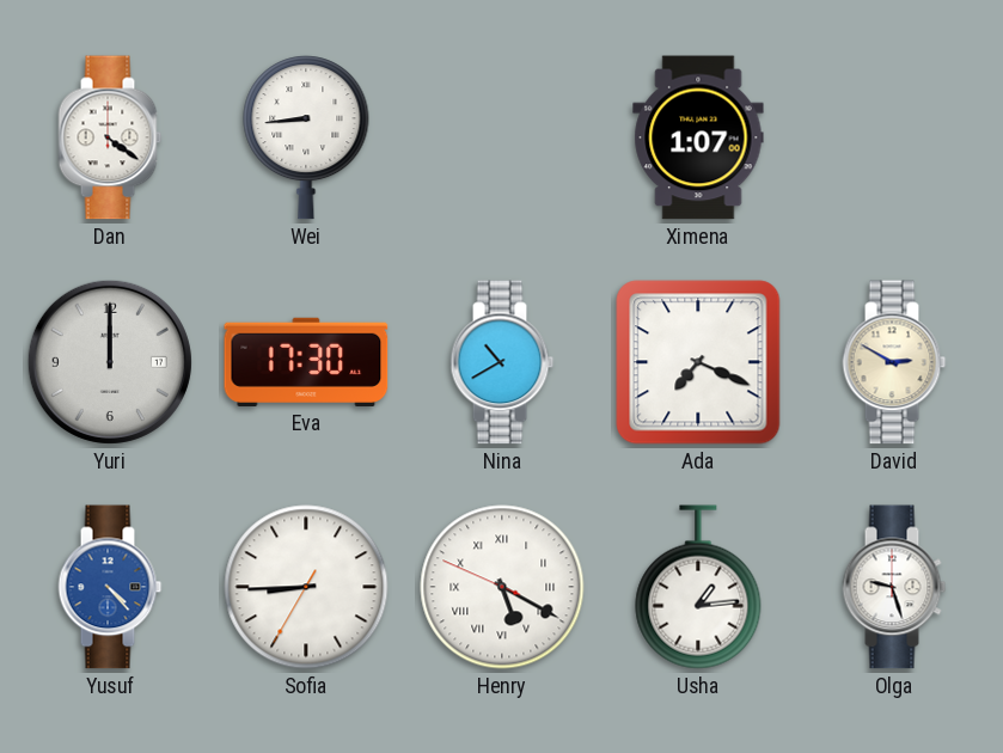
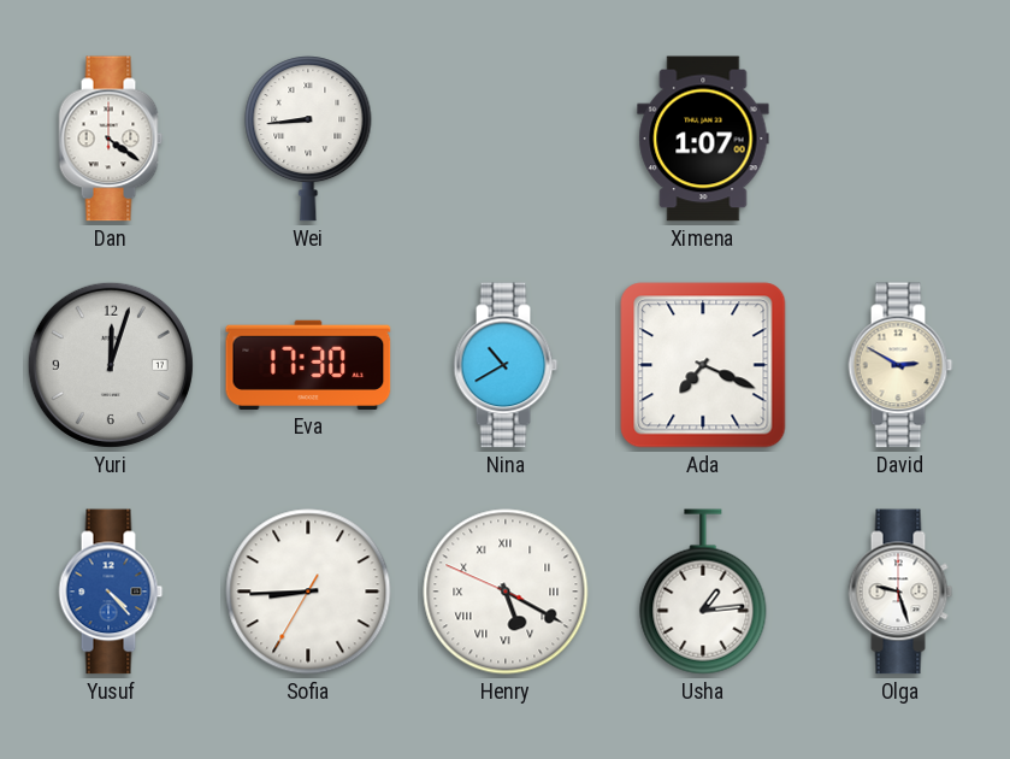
Yuri: 12:00 -> 12:03 (111, 365)
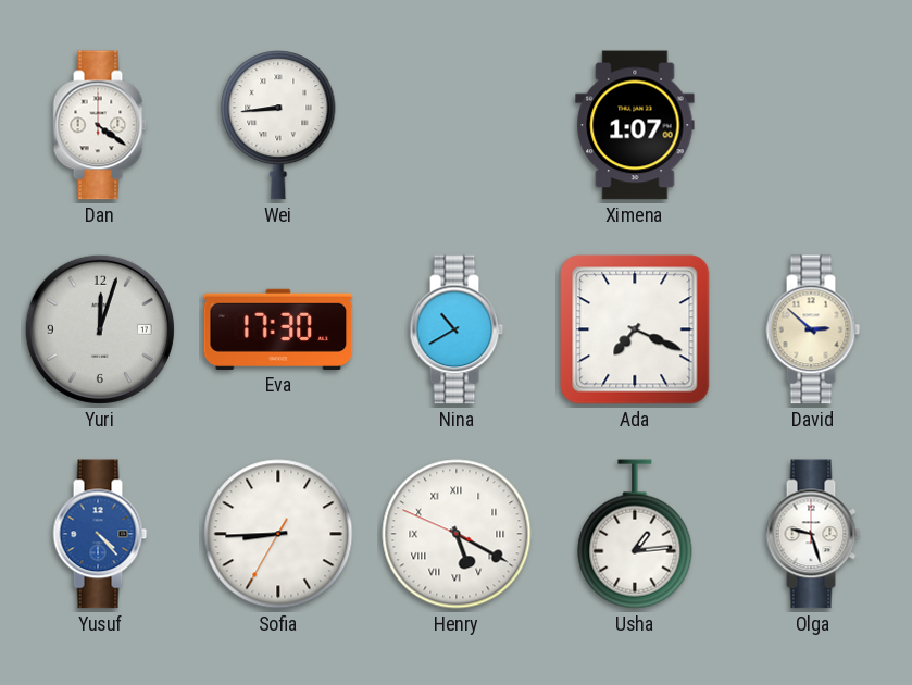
David: 2:50 -> 2:52 (813, 329)
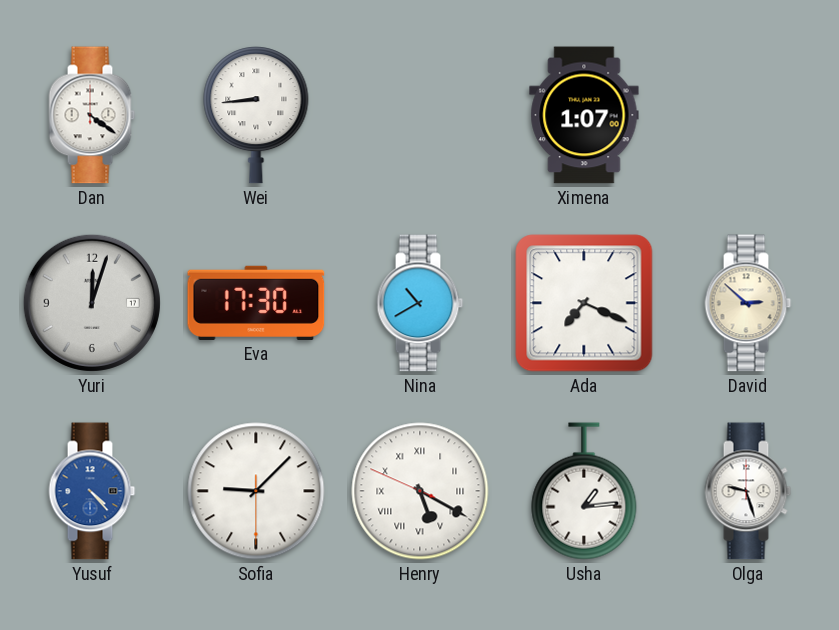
Sofia: 8:44 -> 9:07 (256, 491)
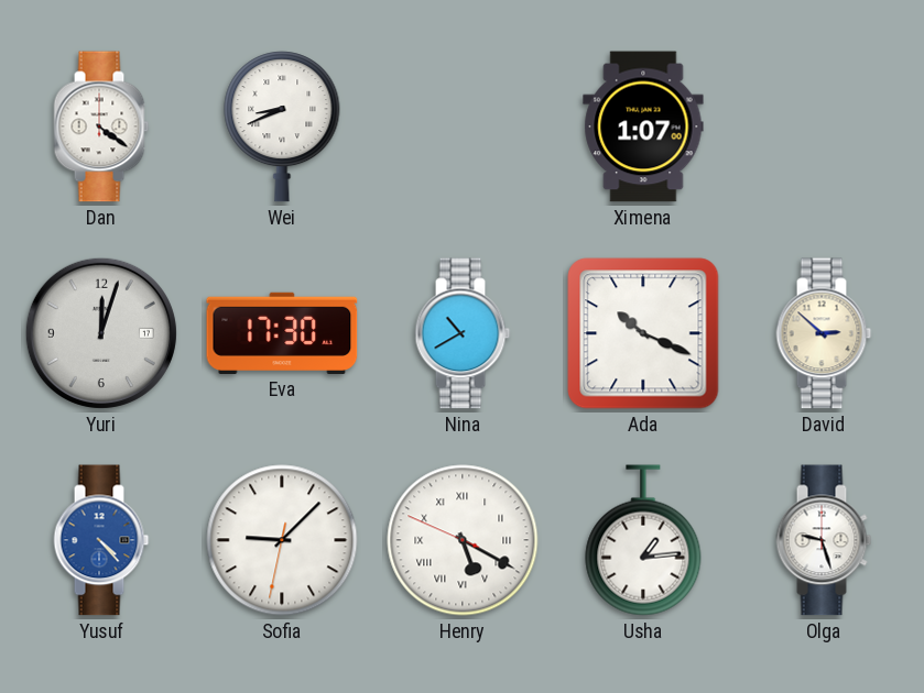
Wei: 8:44 -> 8:41 (282, 127)
Ada: 7:19 -> 10:19 (643, 333)
Sofia: 9:07:30 -> 9:07:32 (282, 540)
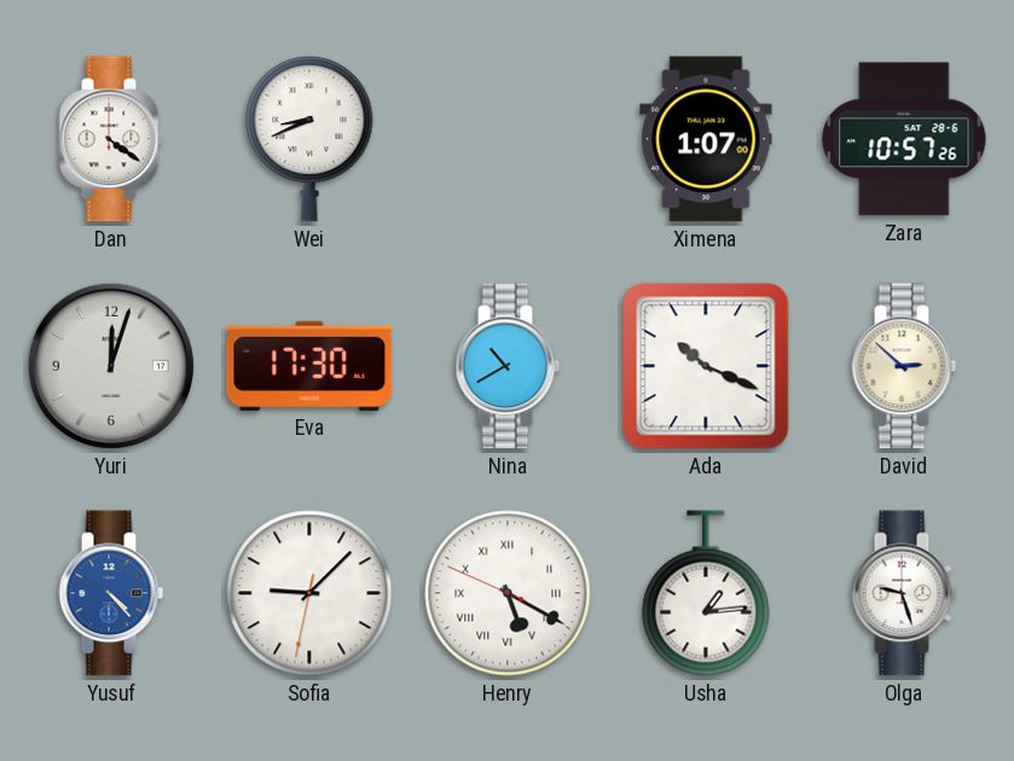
Zara: none -> 10:57 (904, 139)
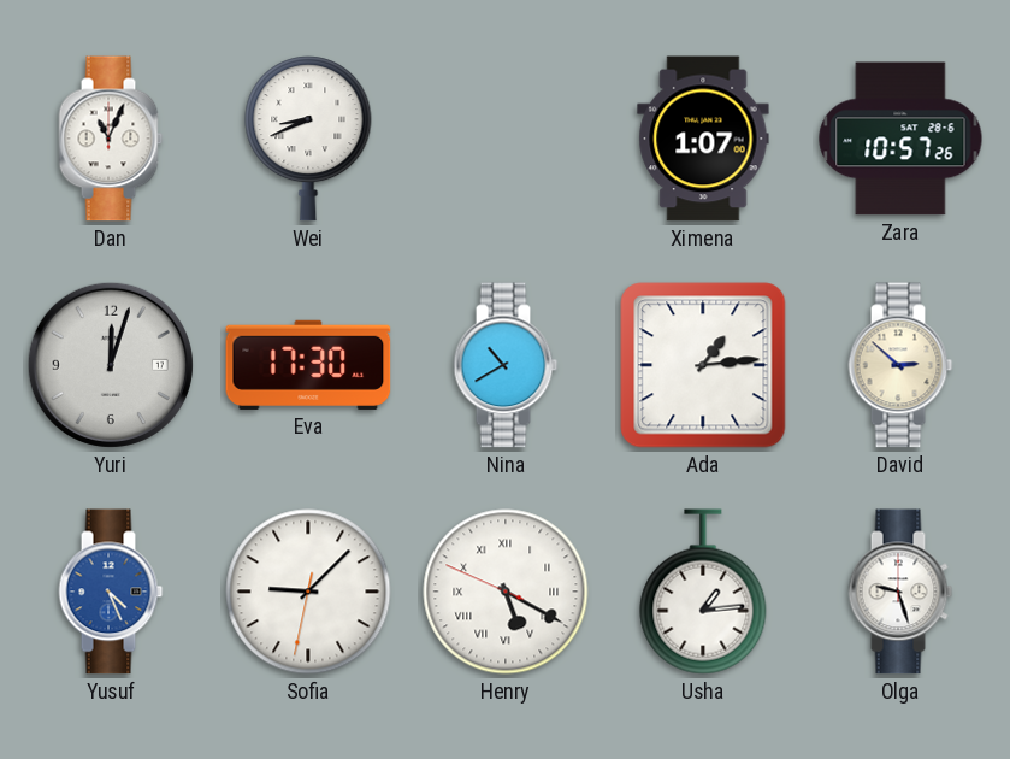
Dan: 4:21 -> 11:04 (111, 139)
Ada: 10:19 -> 1:14 (703, 365)
Yusuf: 4:23 -> 4:26 (111, 592)
